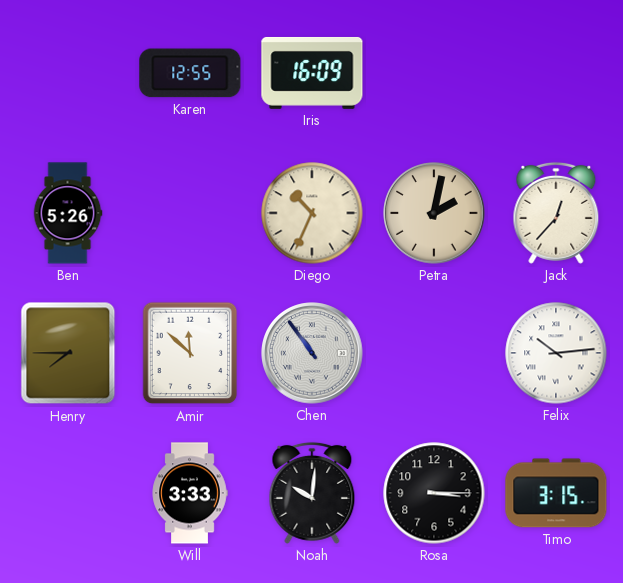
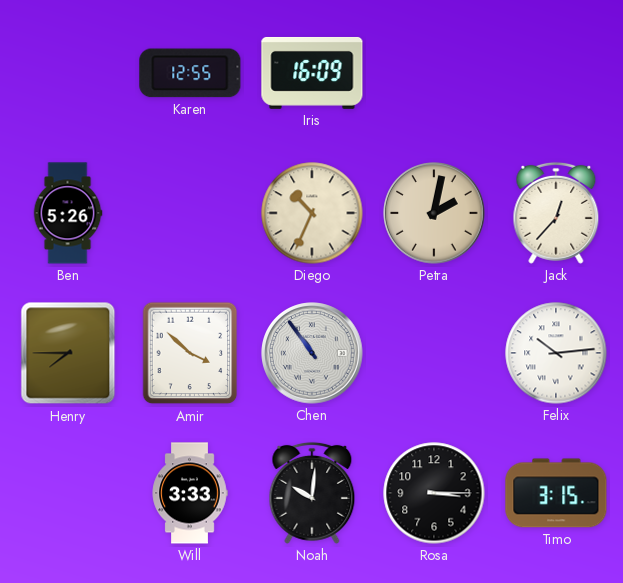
Amir: 11:52 -> 3:52 (190, 353)
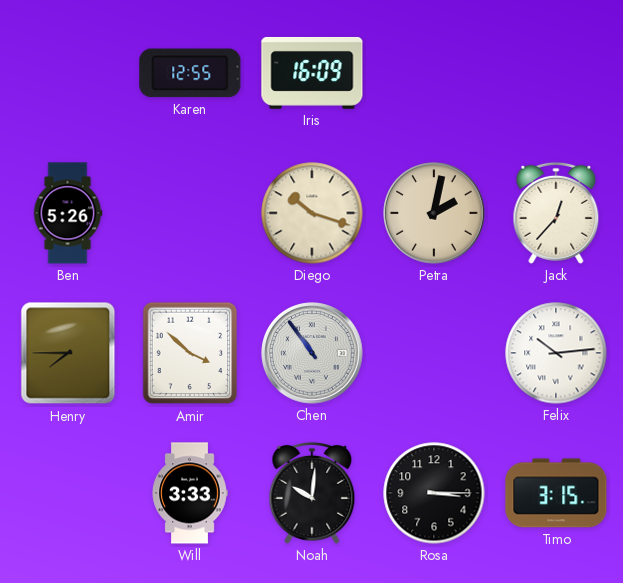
Diego: 10:34 -> 10:18 (312, 213)
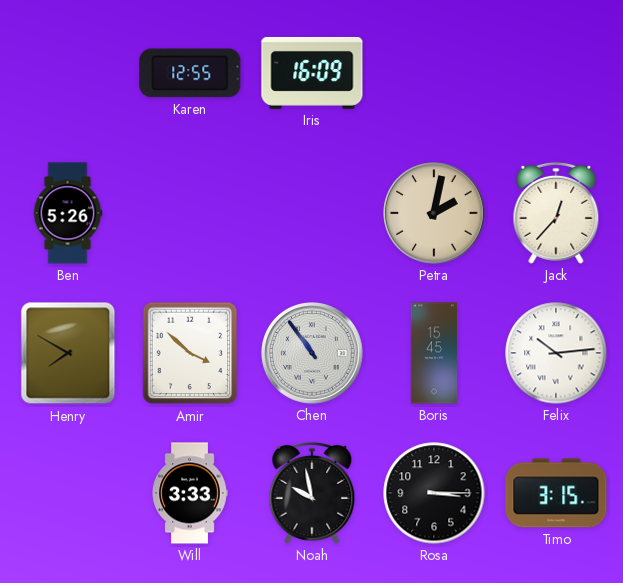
Diego: 10:18 -> none (312, 213)
Henry: 7:45 -> 7:50 (68, 353)
Boris: none -> 15:45 (434, 353)
Noah: 10:01 -> 9:58 (312, 493)
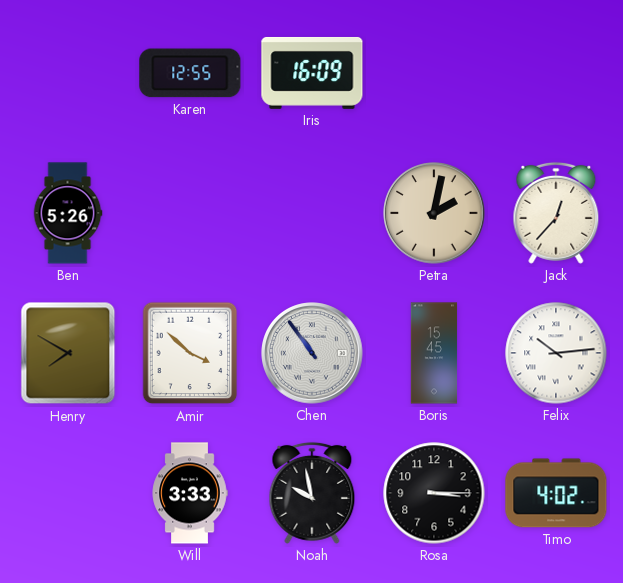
Timo: 3:15 -> 4:02 (556, 493)
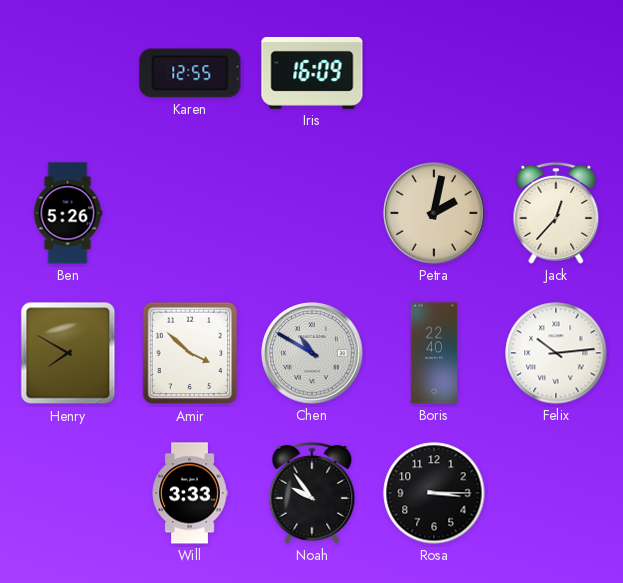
Chen: 10:54 -> 10:50 (312, 353)
Boris: 15:45 -> 22:40 (434, 353)
Noah: 9:58 -> 9:54 (312, 493)
Timo: 4:02 -> none (556, 493)
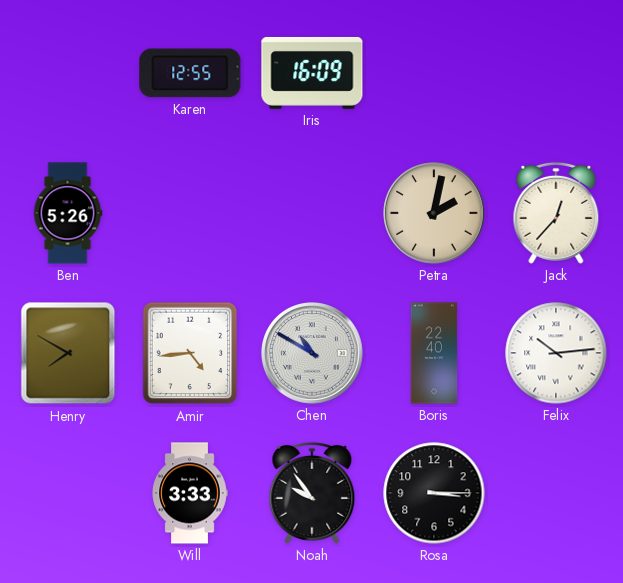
Amir: 3:52 -> 4:44 (190, 353)
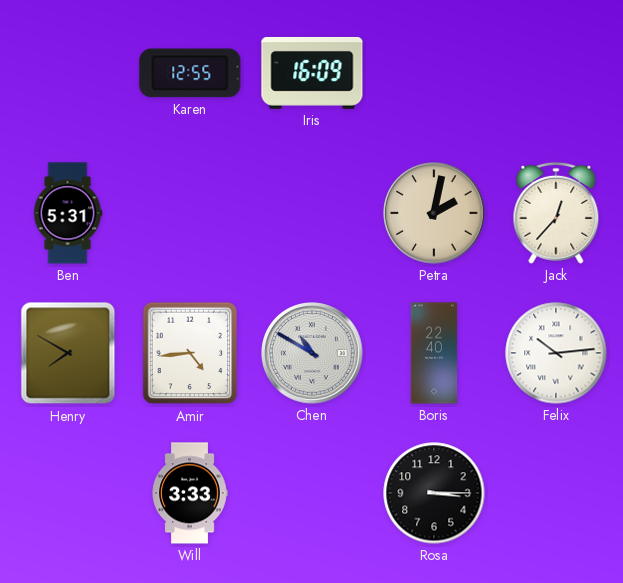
Ben: 5:26 -> 5:31 (68, 213)
Noah: 9:54 -> none (312, 493)
